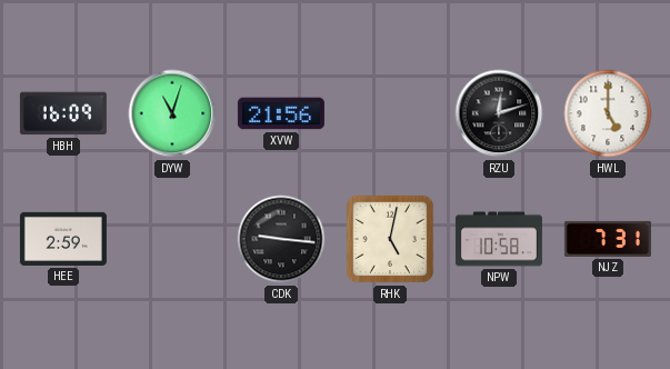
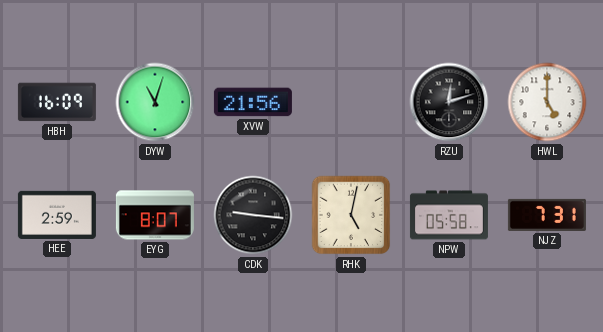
EYG: none -> 8:07 (155, 215)
NPW: 10:58 -> 05:58 (449, 215)
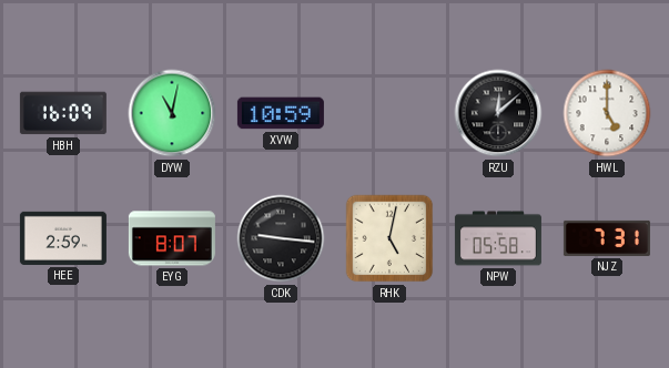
DYW: 11:03 -> 11:02 (172, 113)
XVW: 21:56 -> 10:59 (281, 113)
RZU: 12:12 -> 12:08 (498, 113)
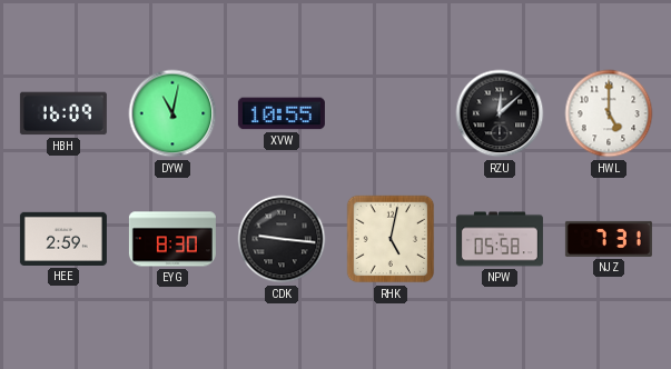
XVW: 10:59 -> 10:55 (282, 113)
EYG: 8:07 -> 8:30 (172, 239)
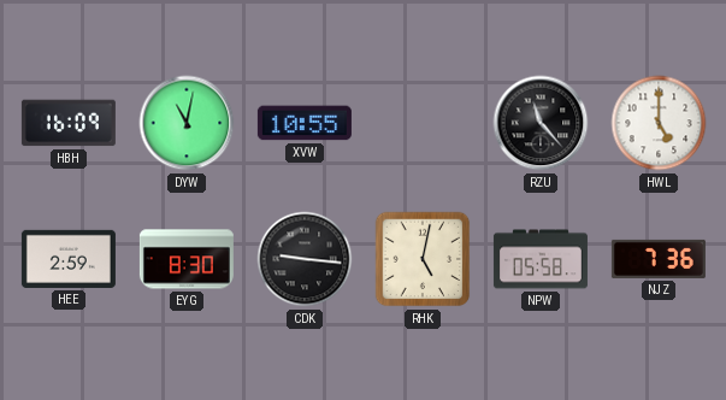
RZU: 12:08 -> 11:23 (541, 123)
NJZ: 7:31 -> 7:36 (659, 259)
